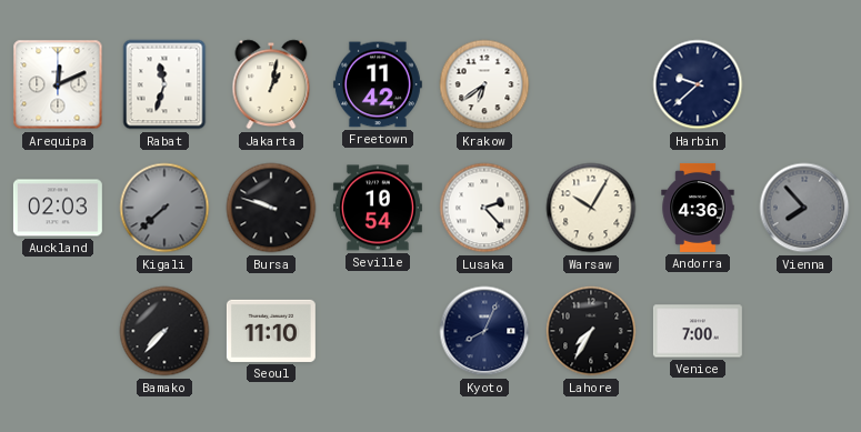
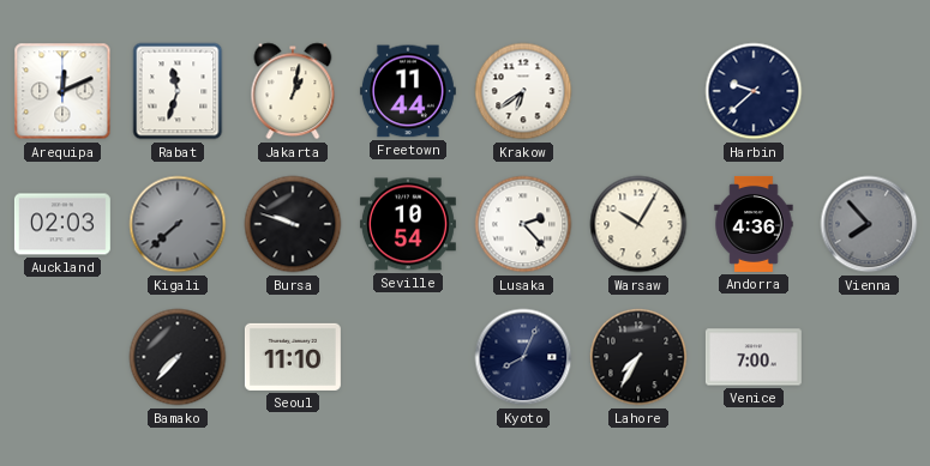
Freetown: 11:42 -> 11:44 (408, 91)
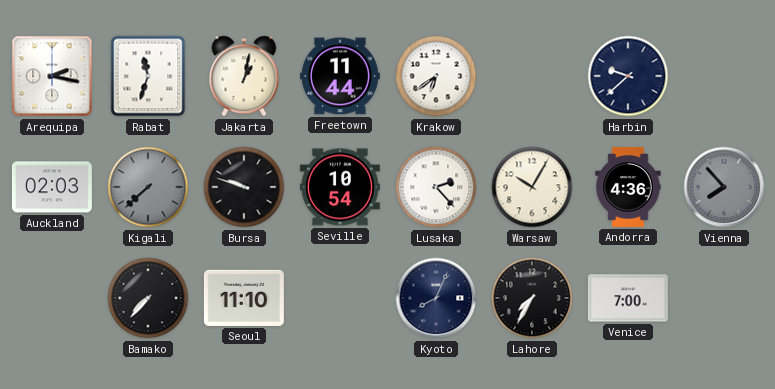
Arequipa: 12:11 -> 2:17 (52, 76)
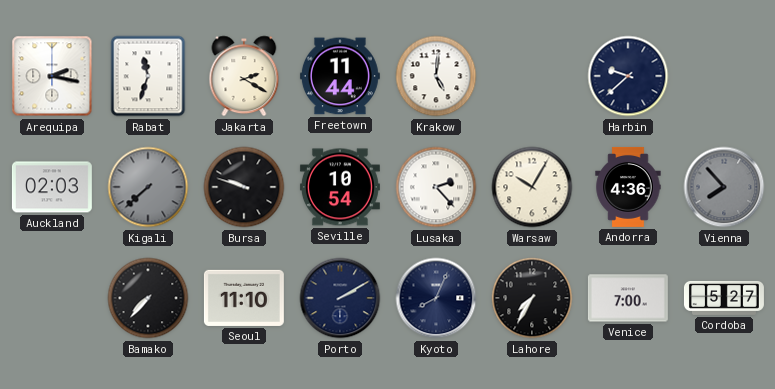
Jakarta: 1:02 -> 2:20 (244, 76)
Krakow: 6:39 -> 5:01 (436, 76)
Porto: none -> 2:10 (340, 298)
Cordoba: none -> 5:27 (724, 298)
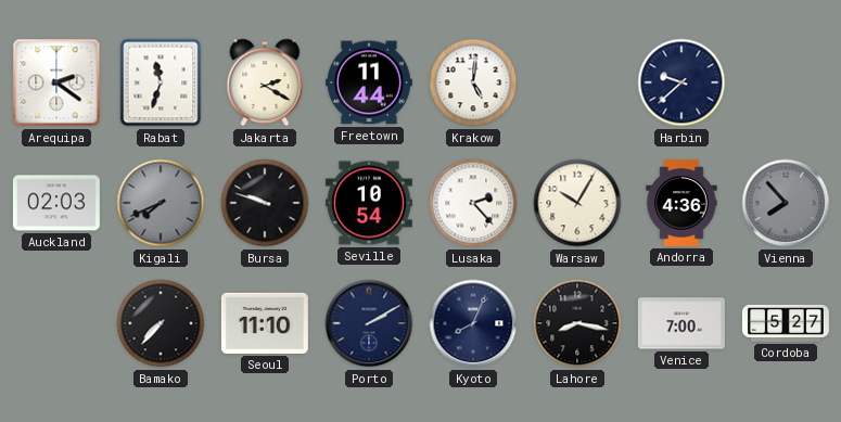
Arequipa: 2:17 -> 2:21 (56, 82)
Kigali: 7:38 -> 7:41 (161, 203)
Lahore: 7:35 -> 8:17 (577, 323)
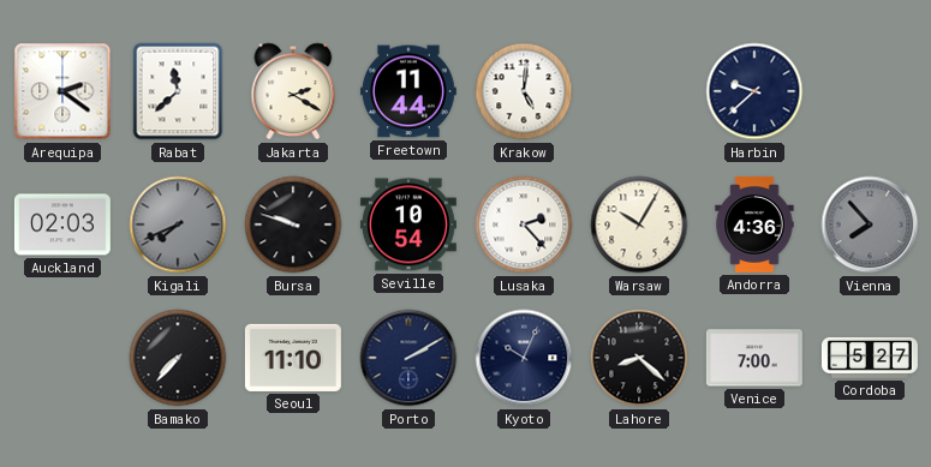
Rabat: 11:33 -> 11:38 (178, 91)
Kyoto: 8:04 -> 10:04 (524, 358)
Lahore: 8:17 -> 8:22 (639, 358)
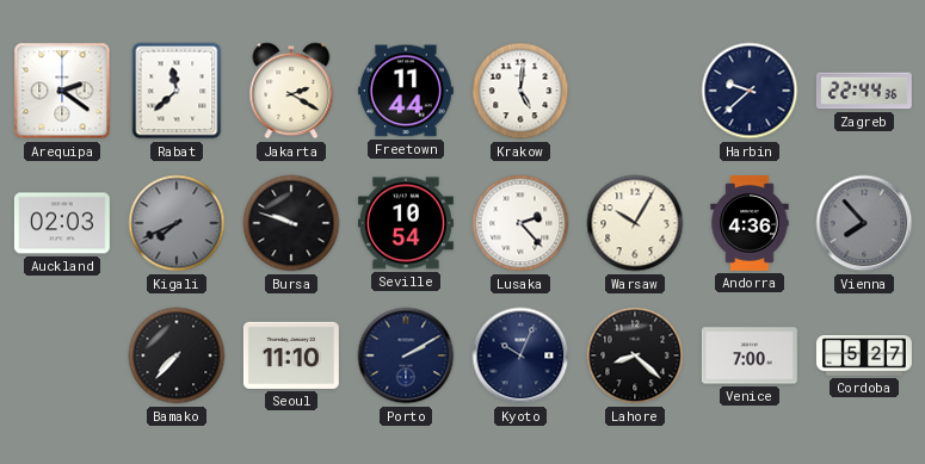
Zagreb: none -> 22:44 (864, 91)
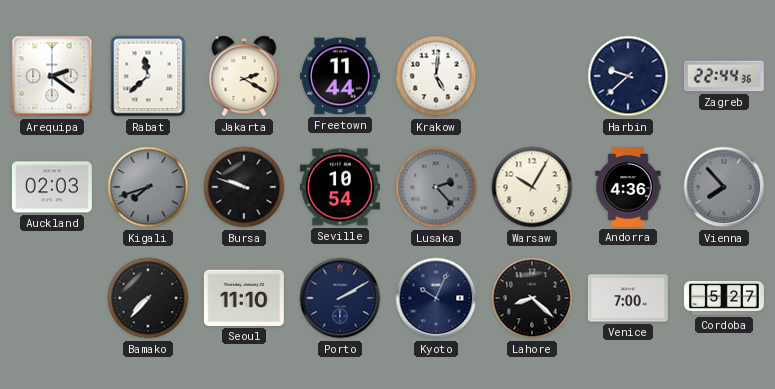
Kigali: 7:41 -> 7:42 (148, 187)
Lusaka dial: white -> grey (436, 187)
